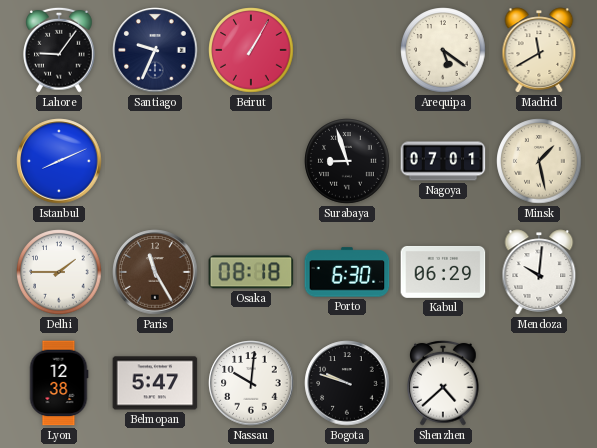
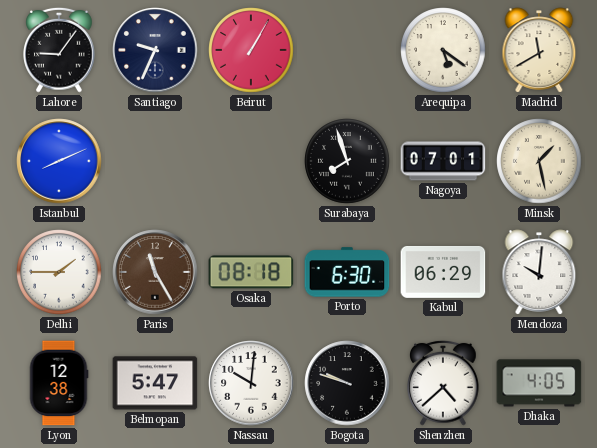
Surabaya: 8:57 -> 7:57 (347, 161)
Dhaka: none -> 4:05 (539, 383)
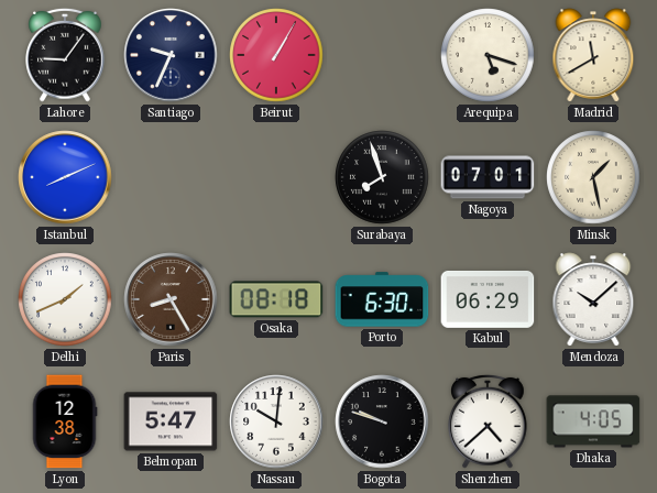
Arequipa: 5:21 -> 5:18 (488, 55)
Delhi: 1:45 -> 1:41 (65, 299)
Paris: 11:25 -> 8:25 (171, 299)
Mendoza: 10:01 -> 10:08 (593, 299)
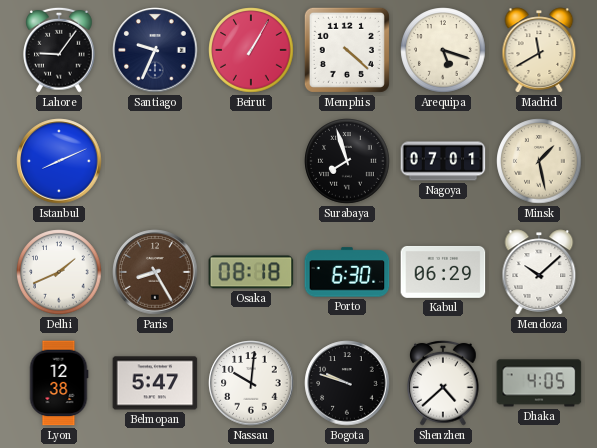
Memphis: none -> 4:22 (347, 50)
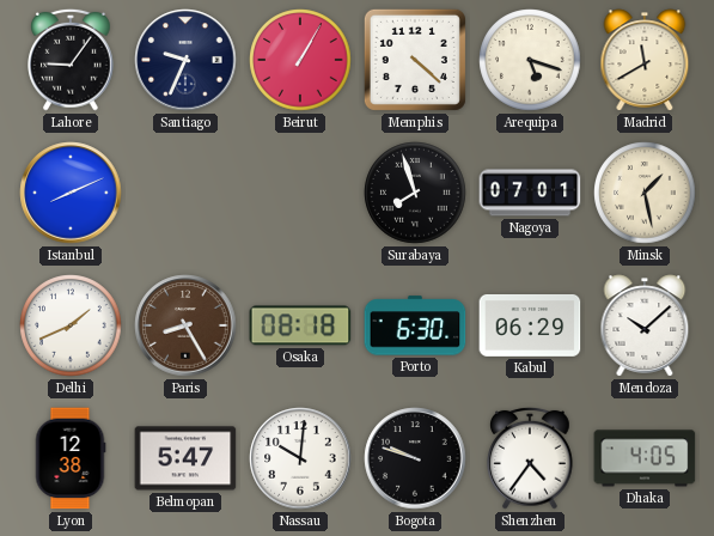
Shenzhen: 4:38 -> 4:36 (530, 458)
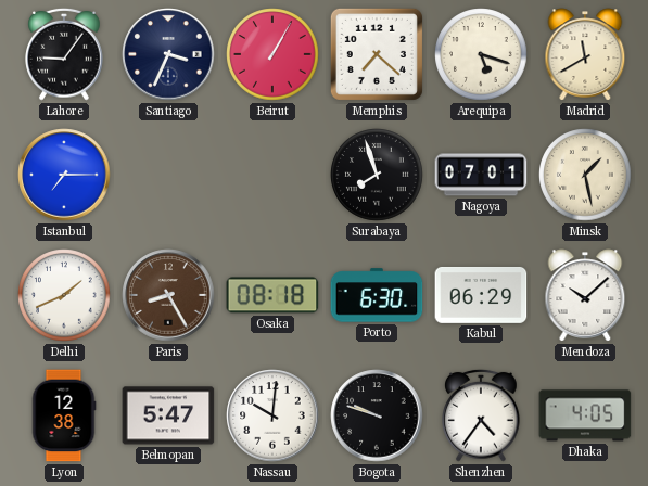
Santiago: 9:34 -> 3:34 (168, 54)
Memphis: 4:22 -> 7:22 (377, 54)
Istanbul: 8:11 -> 7:15 (64, 175)
